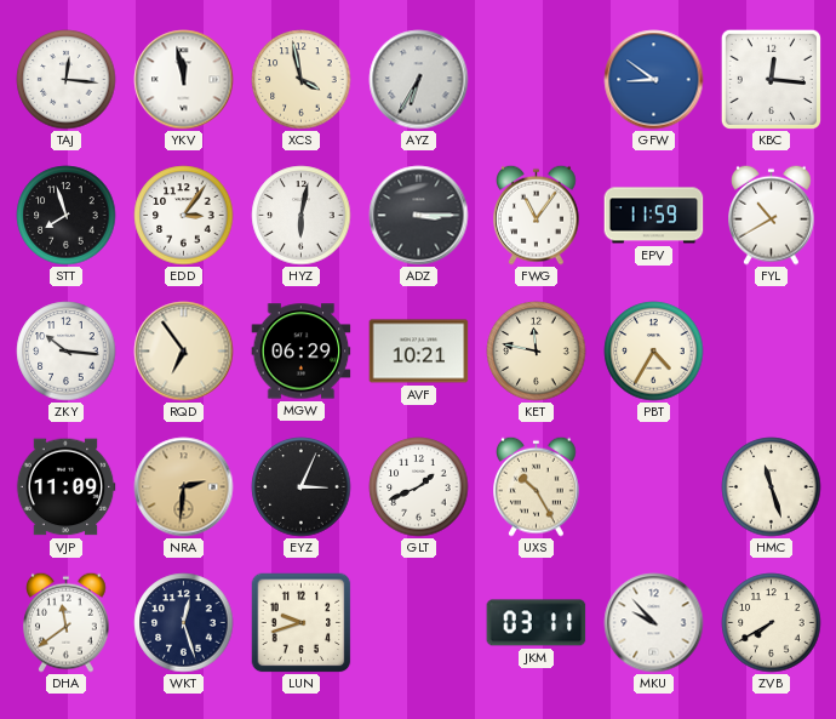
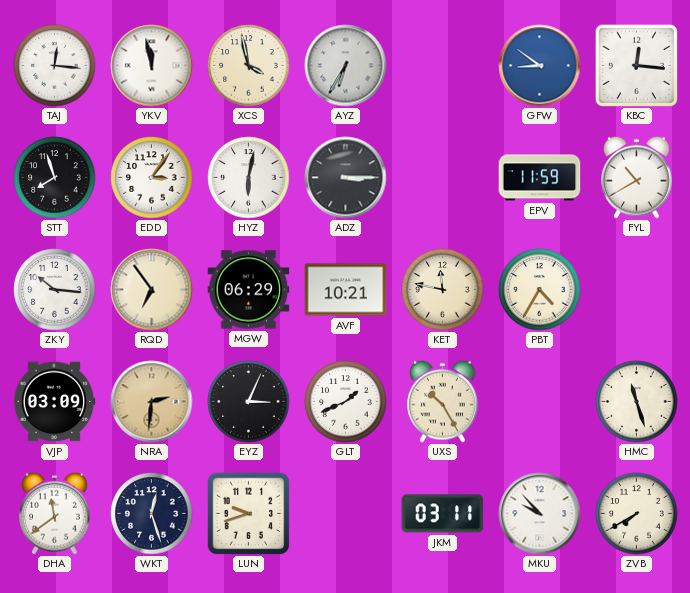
FWG: 11:06 -> none (537, 215)
VJP: 11:09 -> 03:09 (54, 402)
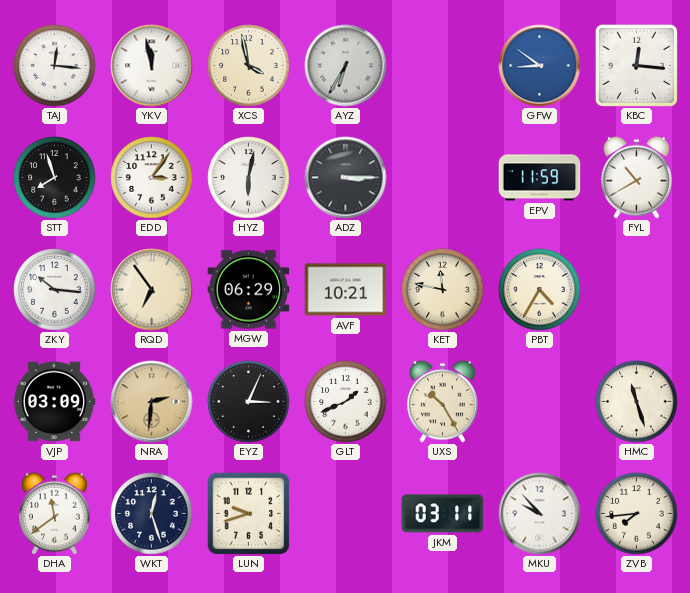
ZVB: 7:40 -> 7:44 (637, 514)
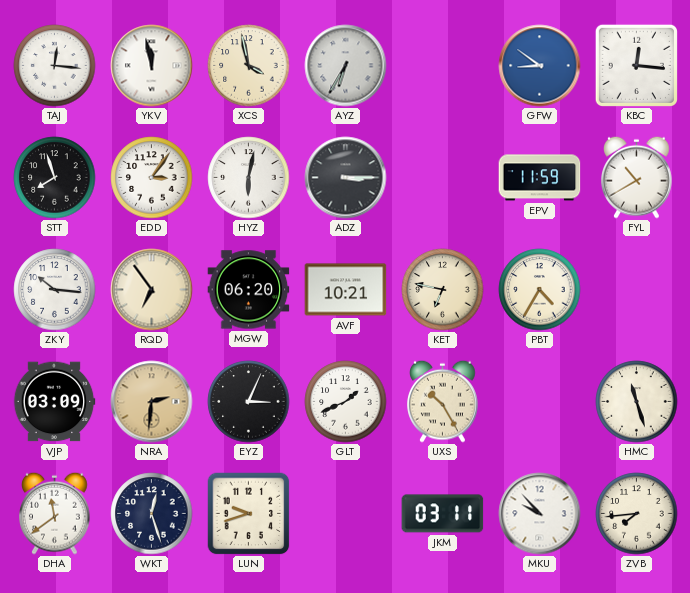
MGW: 06:29 -> 06:20 (249, 290)
KET: 11:47 -> 6:47 (443, 290)
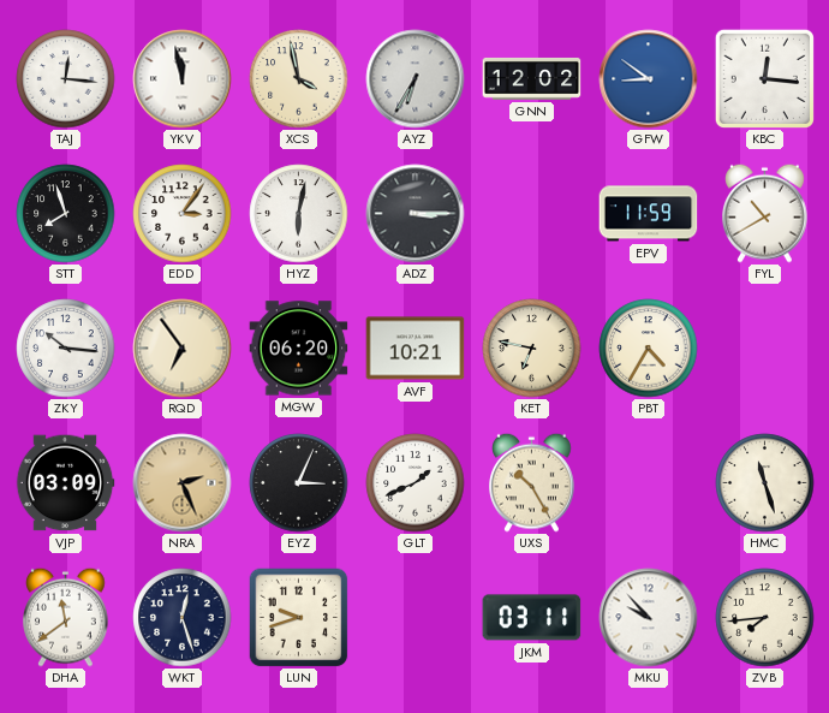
GNN: none -> 12:02 (532, 78)
NRA: 2:31 -> 2:26 (183, 483)
